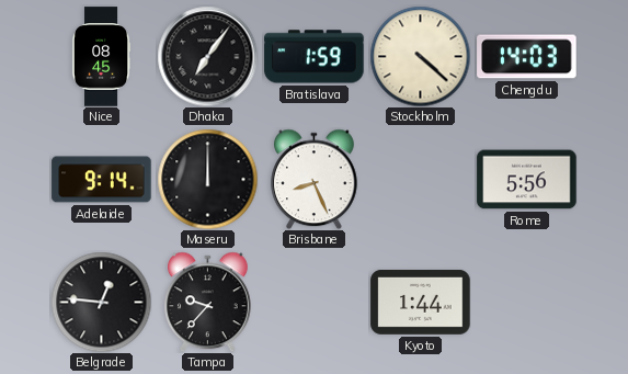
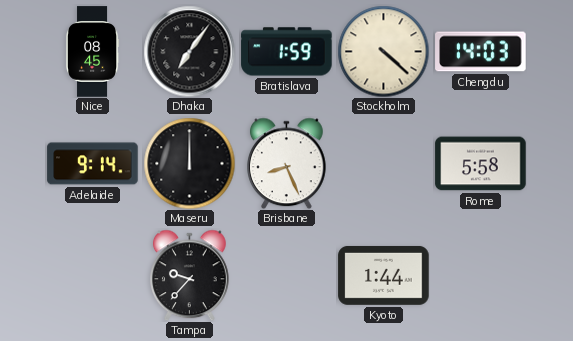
Rome: 5:56 -> 5:58 (481, 164)
Belgrade: 12:46 -> none (101, 302)
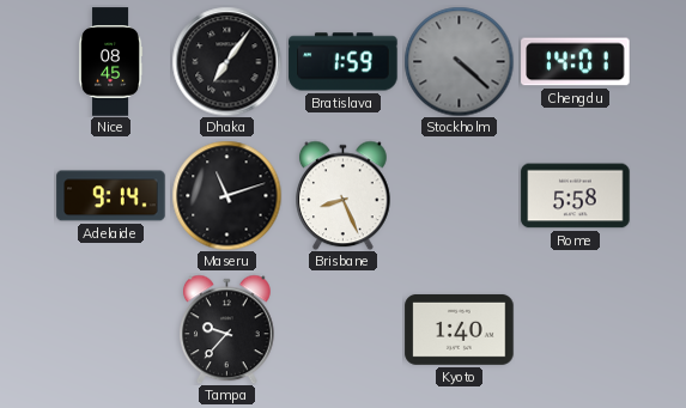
Stockholm dial: cream -> grey (459, 61)
Chengdu: 14:03 -> 14:01 (576, 62)
Maseru: 12:00 -> 11:12 (226, 195)
Kyoto: 1:44 -> 1:40 (460, 329)
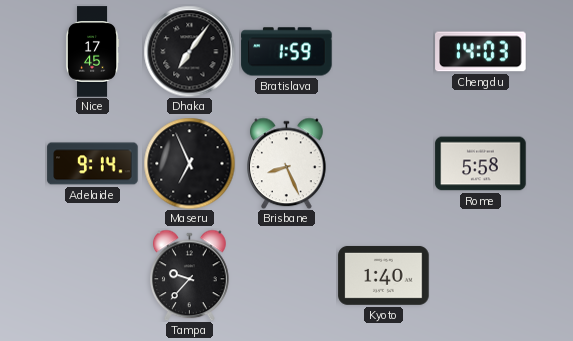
Nice: 08:45 -> 17:45 (92, 52)
Stockholm: 4:22 -> none (459, 61)
Chengdu: 14:01 -> 14:03 (481, 52)
Maseru: 11:12 -> 6:56 (189, 163)
